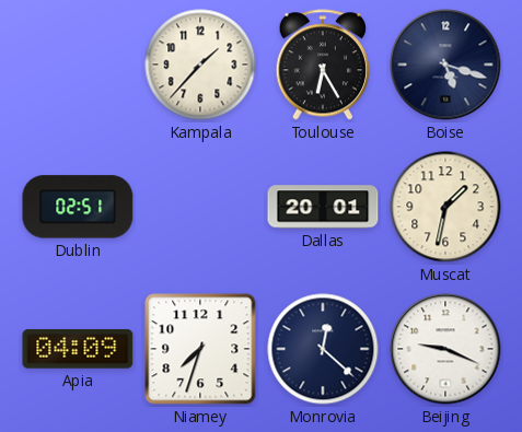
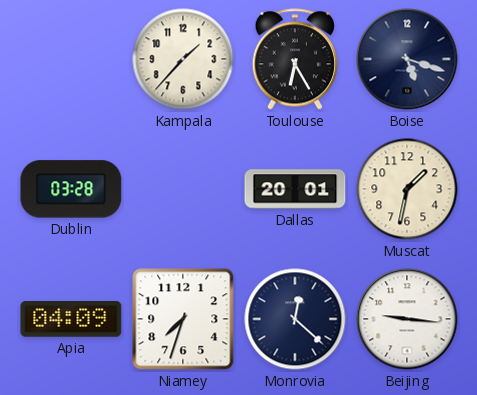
Dublin: 02:51 -> 03:28 (71, 189)
Beijing: 9:19 -> 9:16 (407, 319)
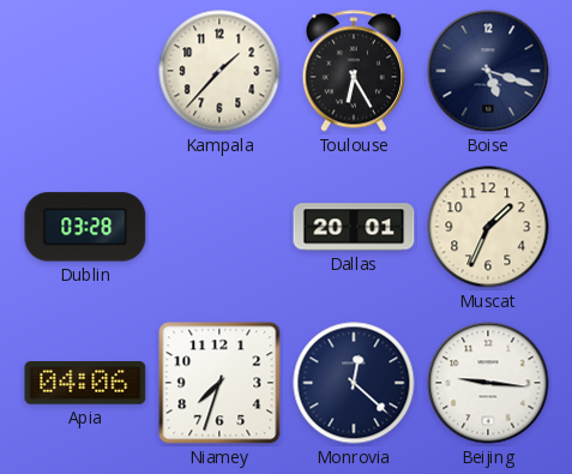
Muscat: 1:32 -> 1:34 (488, 227)
Apia: 04:09 -> 04:06 (85, 383)
